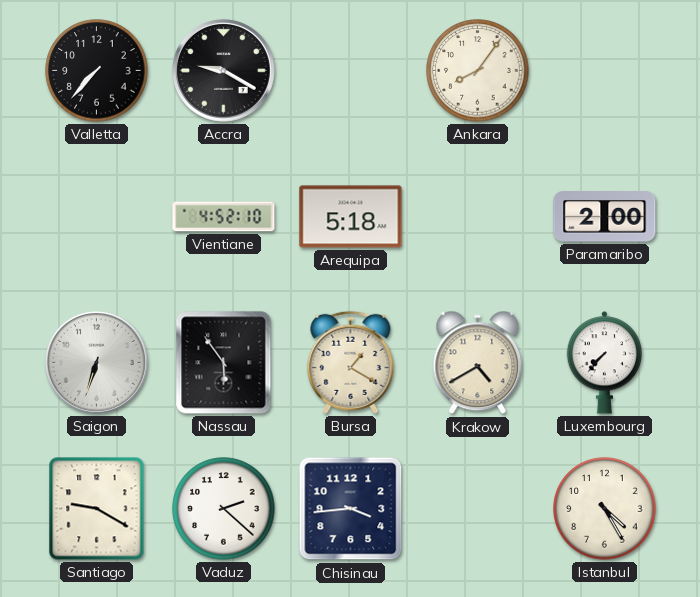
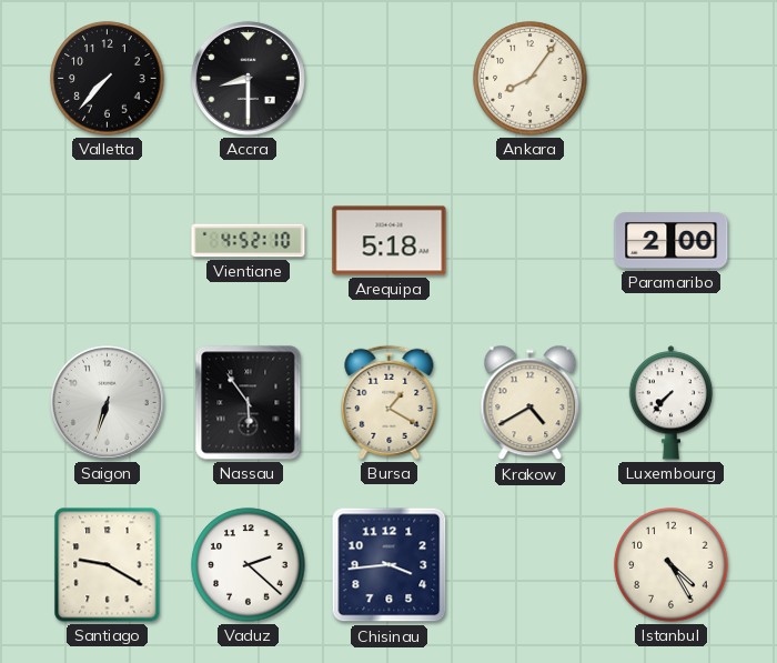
Accra: 9:20 -> 8:30 (248, 78)
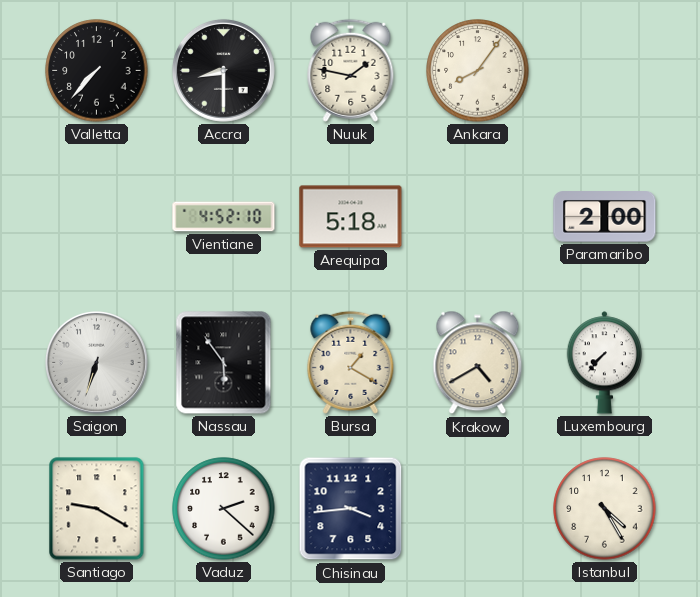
Nuuk: none -> 1:47 (351, 70)
